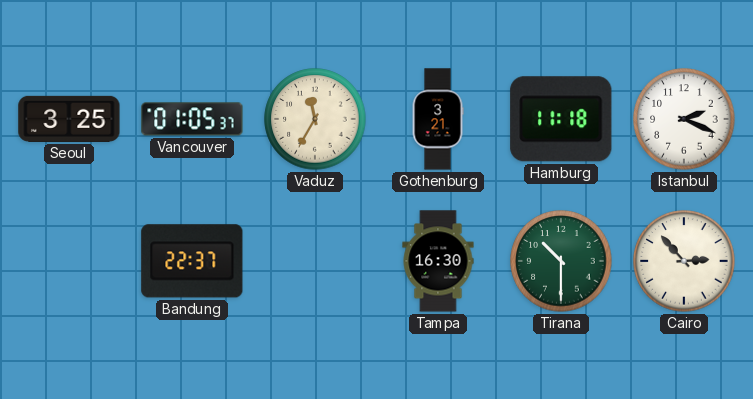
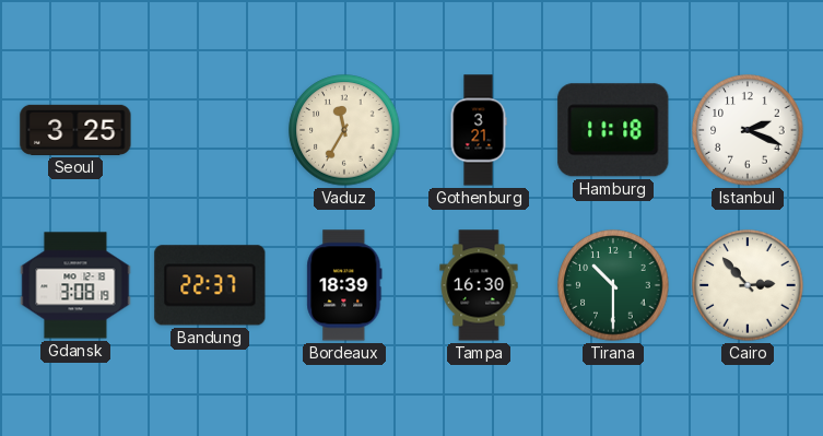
Vancouver: 01:05 -> none (192, 119)
Gdansk: none -> 3:08 (75, 285)
Bordeaux: none -> 18:39 (344, 285)
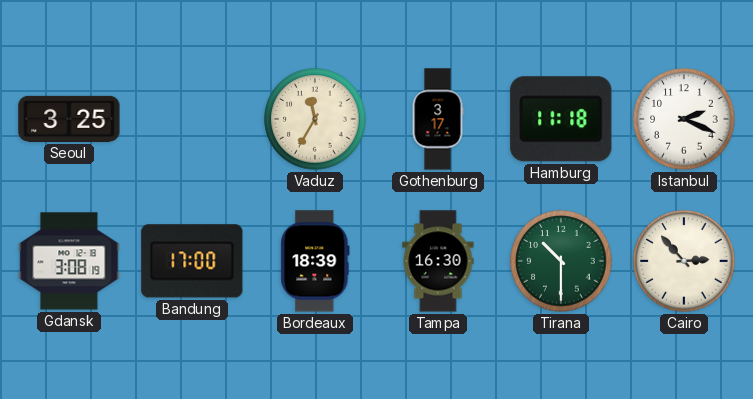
Gothenburg: 3:21 -> 3:17 (438, 119)
Bandung: 22:37 -> 17:00 (192, 261)
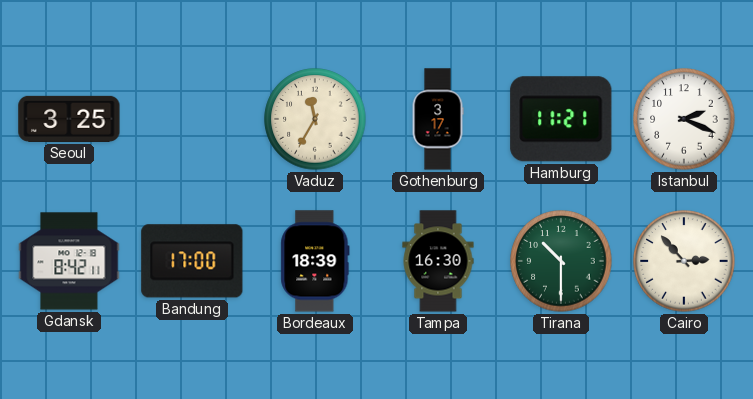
Hamburg: 11:18 -> 11:21 (561, 119)
Gdansk: 3:08 -> 8:42 (69, 261)
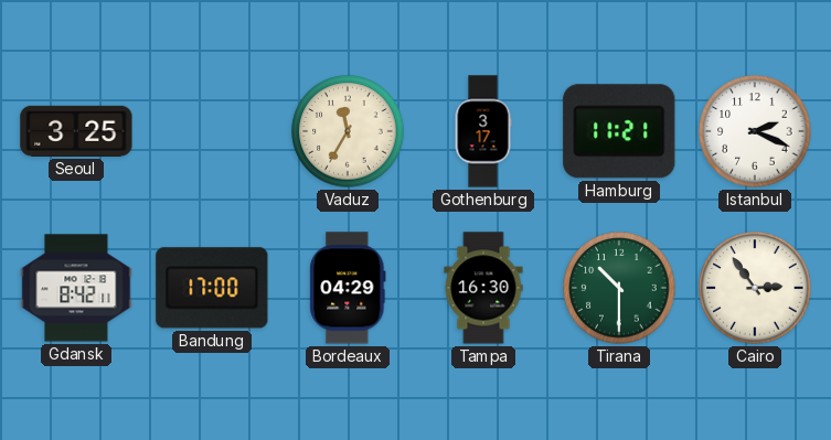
Bordeaux: 18:39 -> 04:29 (348, 288)
Cairo: 2:53 -> 2:54 (755, 288)
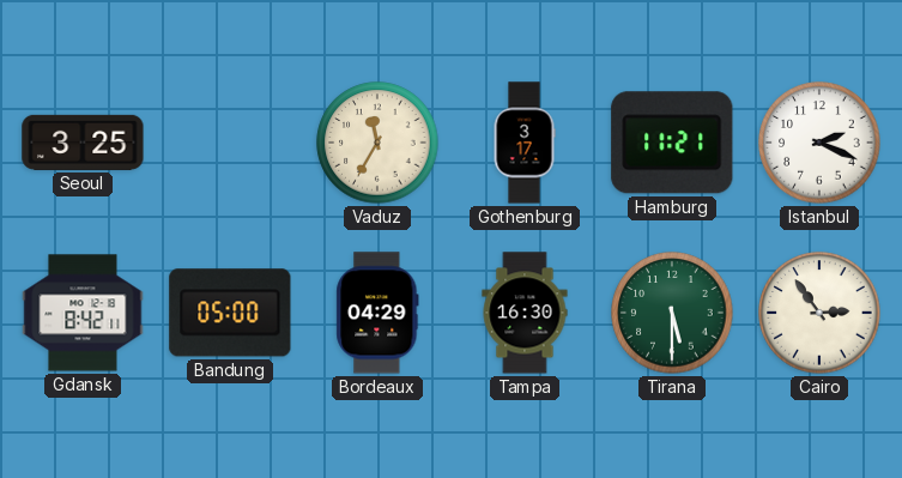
Bandung: 17:00 -> 05:00 (230, 313)
Tirana: 10:30 -> 5:30 (672, 313)
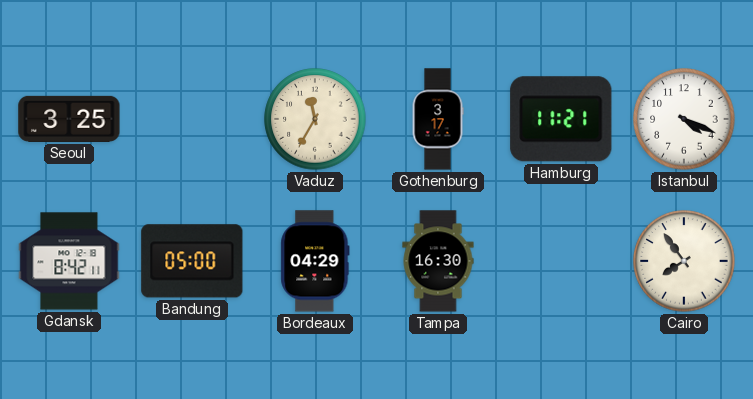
Istanbul: 2:19 -> 4:19 (684, 119)
Tirana: 5:30 -> none (672, 313)
Cairo: 2:54 -> 7:54 (684, 261)
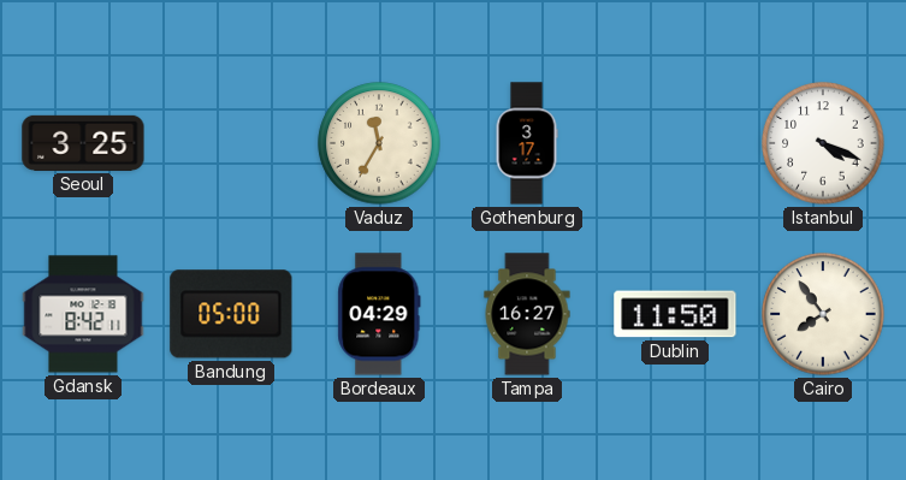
Hamburg: 11:21 -> none (561, 119)
Tampa: 16:30 -> 16:27 (527, 314)
Dublin: none -> 11:50 (675, 314)
